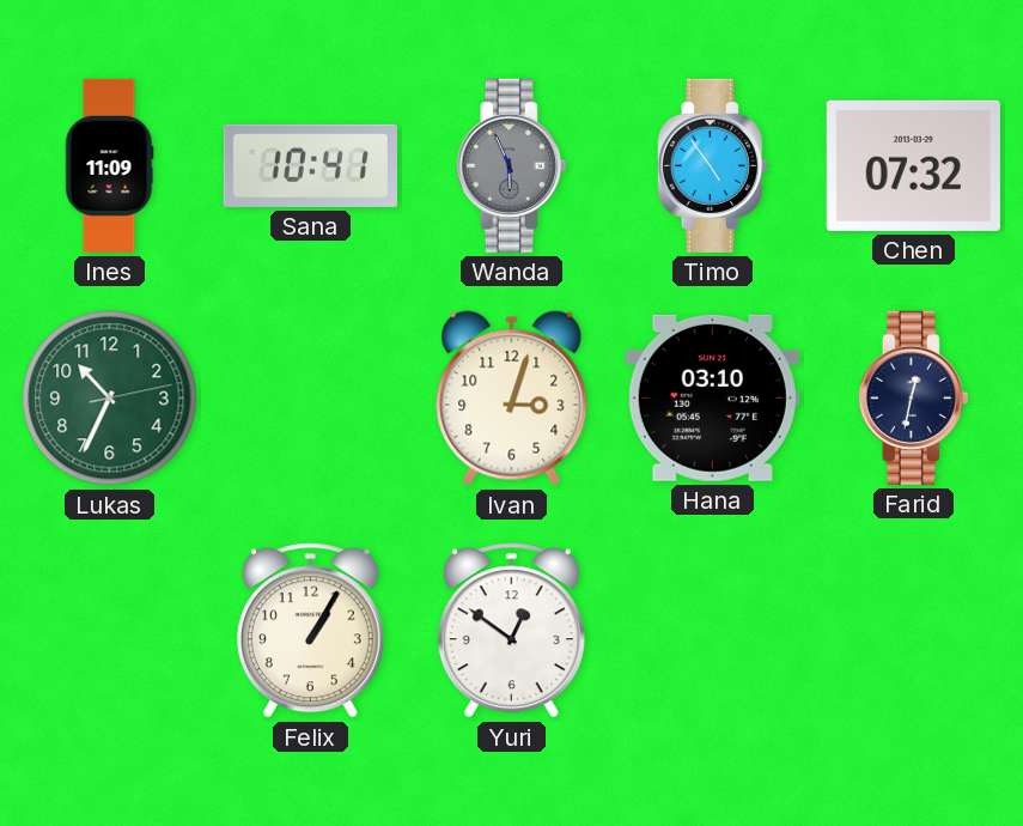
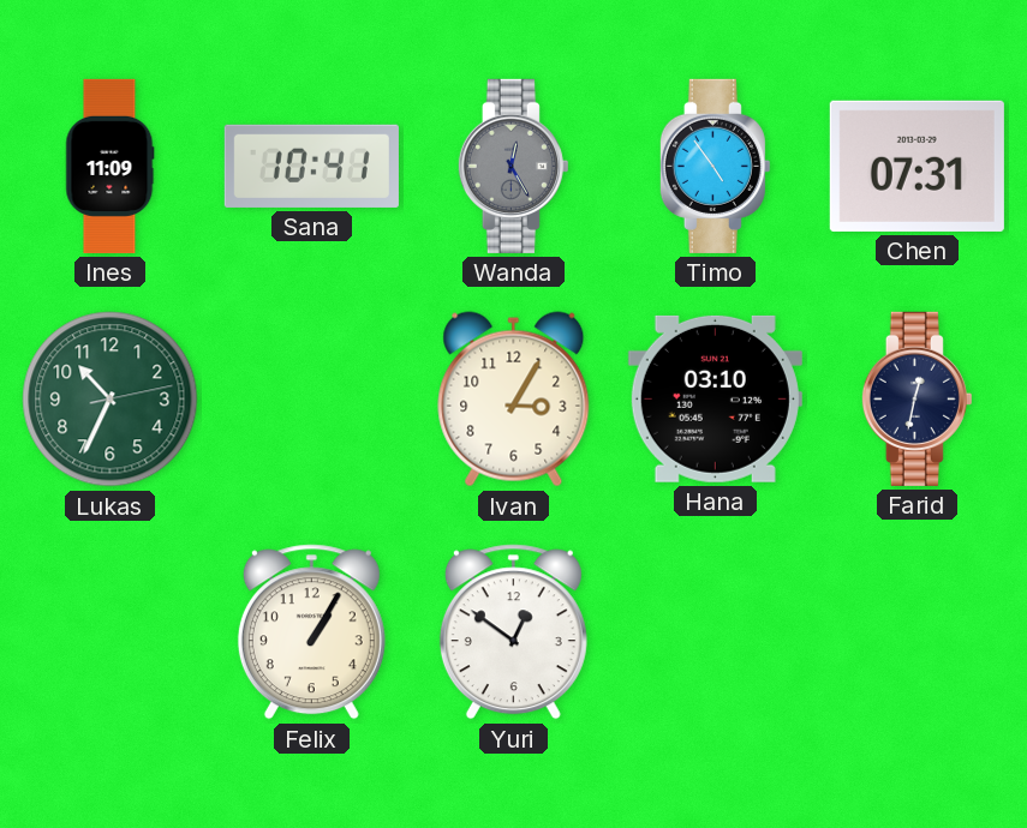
Wanda: 5:56 -> 12:25 (513, 166)
Chen: 07:32 -> 07:31 (916, 166)
Ivan: 3:03 -> 3:05 (514, 400)
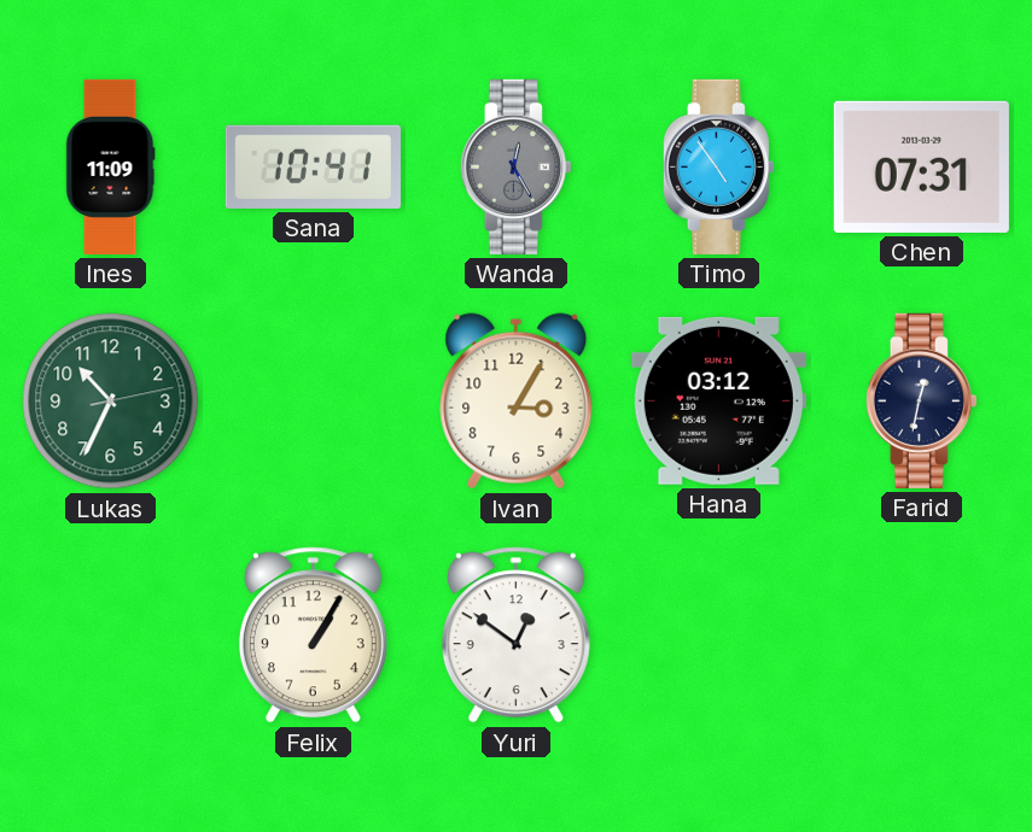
Hana: 03:10 -> 03:12 (718, 400)
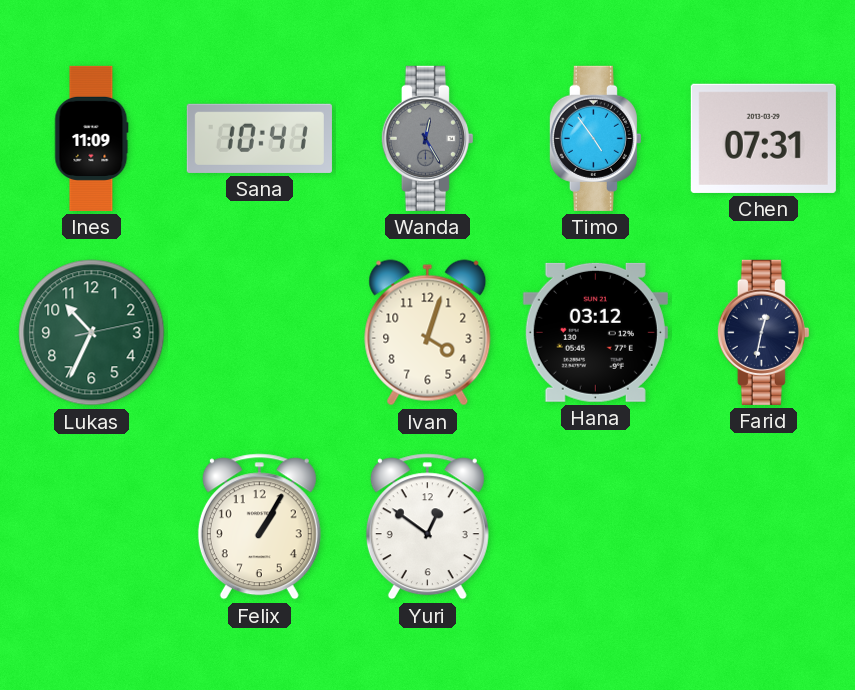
Ivan: 3:05 -> 4:03 (428, 333)
